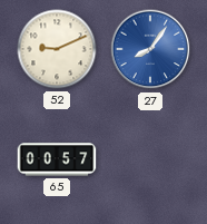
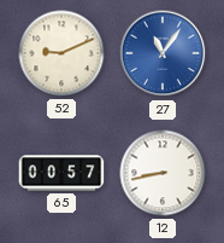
27: 8:06 -> 11:06 (163, 53)
12: none -> 8:43 (163, 173)
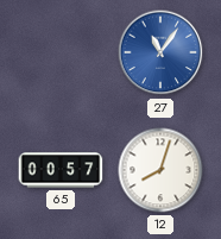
52: 9:11 -> none (61, 53)
12: 8:43 -> 8:03 (160, 170)
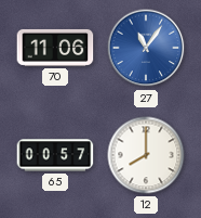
70: none -> 11:06 (55, 48)
12: 8:03 -> 8:00 (146, 155)
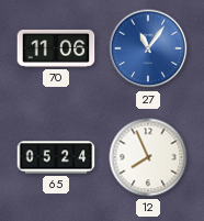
65: 00:57 -> 05:24 (56, 157)
12: 8:00 -> 7:56 (148, 157)
